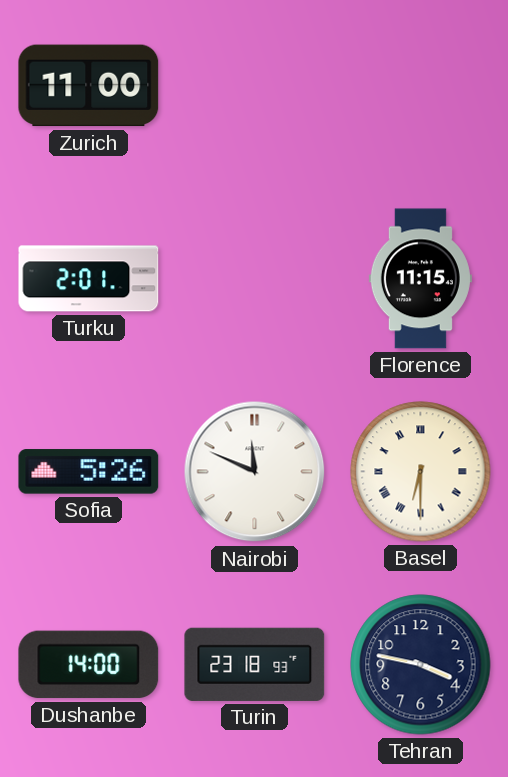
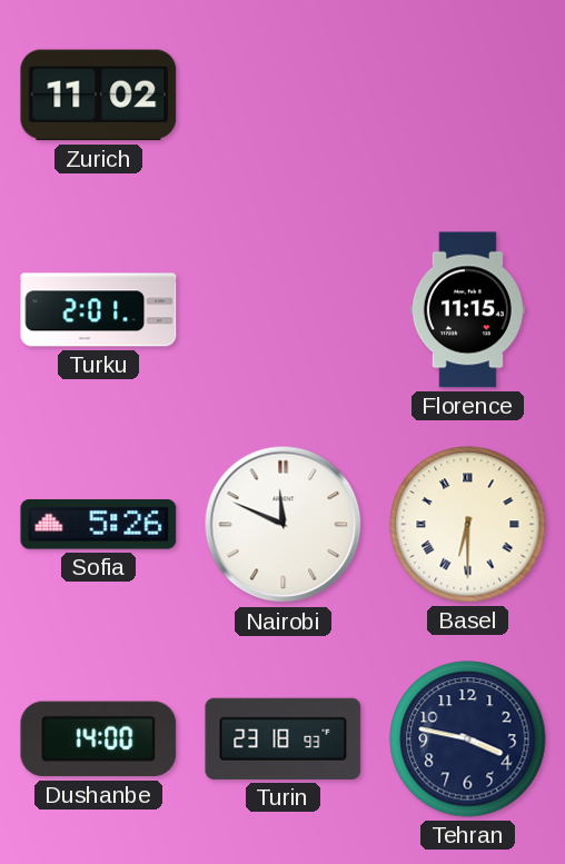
Zurich: 11:00 -> 11:02 (99, 96)
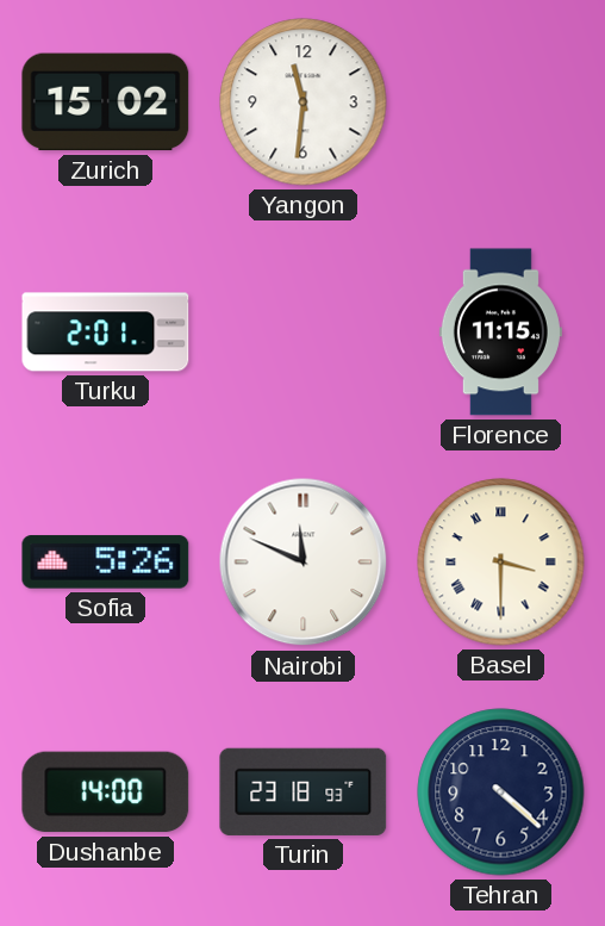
Zurich: 11:02 -> 15:02 (106, 102)
Yangon: none -> 11:31 (304, 102)
Basel: 6:30 -> 3:30 (501, 563)
Tehran: 3:47 -> 4:22 (501, 793)
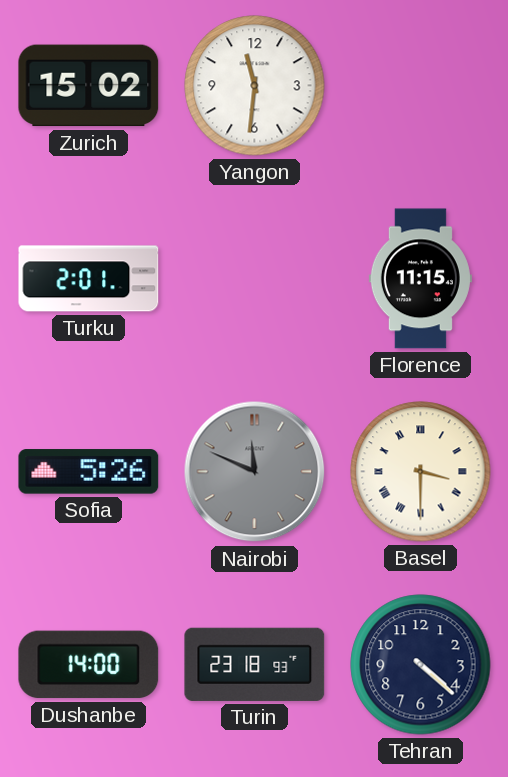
Nairobi dial: white -> grey (255, 472)
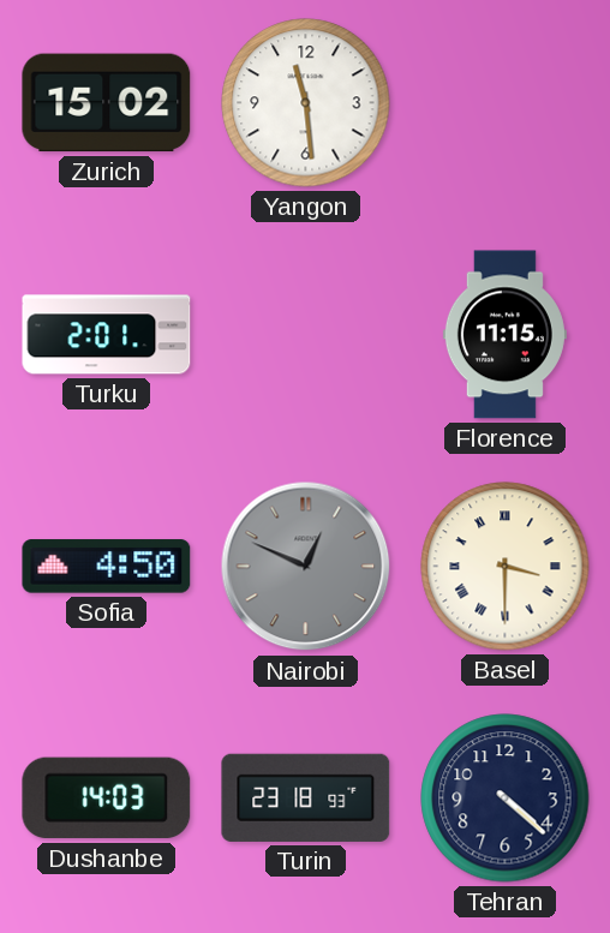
Yangon: 11:31 -> 11:29 (306, 103)
Sofia: 5:26 -> 4:50 (107, 567)
Nairobi: 11:49 -> 12:49 (306, 567)
Dushanbe: 14:00 -> 14:03 (107, 799)
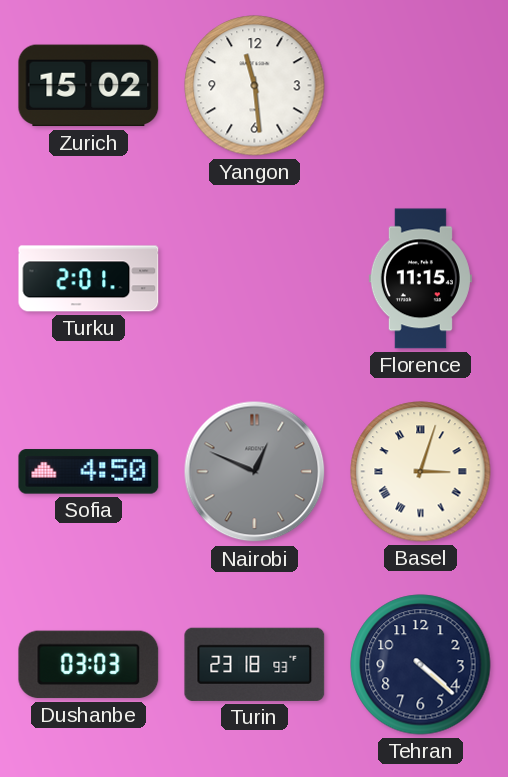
Basel: 3:30 -> 3:03 (421, 472)
Dushanbe: 14:03 -> 03:03 (89, 665)
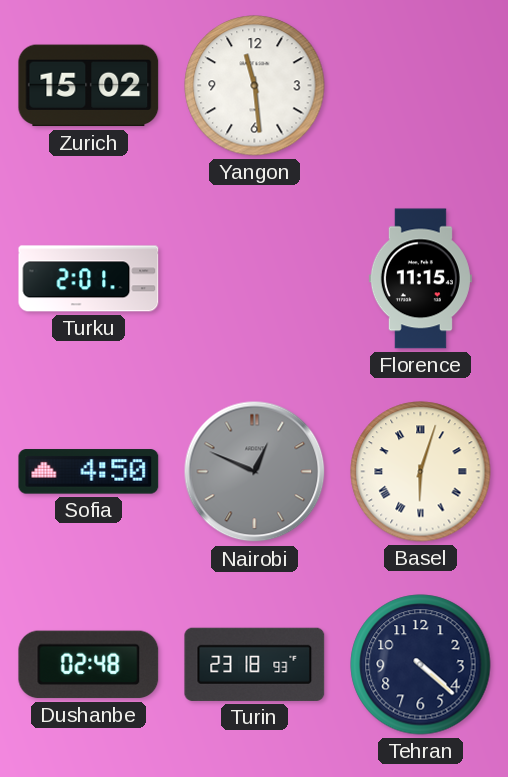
Basel: 3:03 -> 6:03 (421, 472)
Dushanbe: 03:03 -> 02:48 (89, 665)
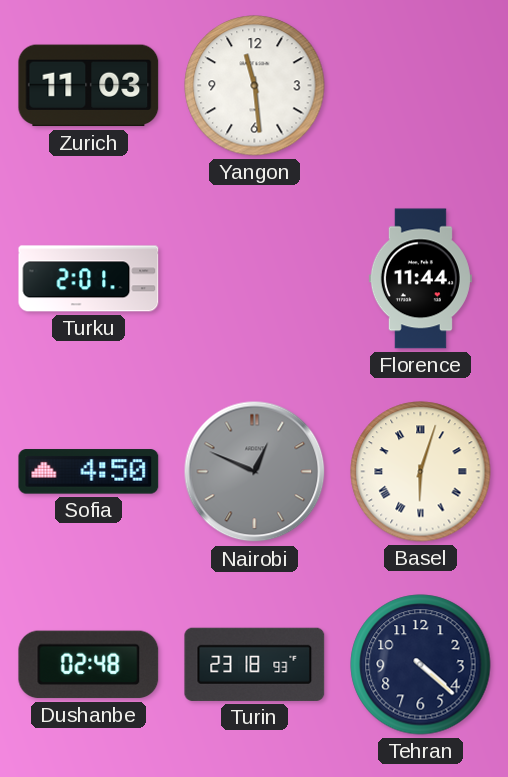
Zurich: 15:02 -> 11:03 (89, 86)
Florence: 11:15 -> 11:44 (420, 279)
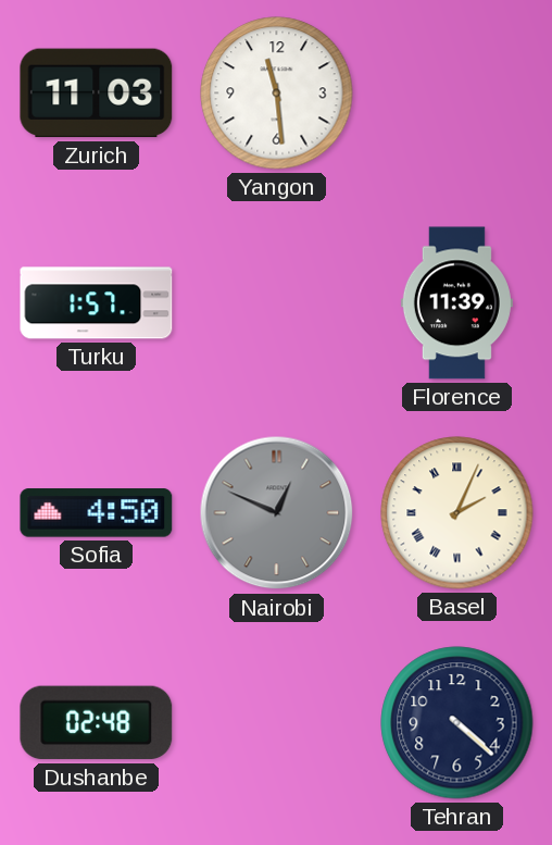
Turku: 2:01 -> 1:57 (97, 303)
Florence: 11:44 -> 11:39 (456, 303)
Basel: 6:03 -> 2:04 (457, 513)
Turin: 23:18 -> none (255, 664)
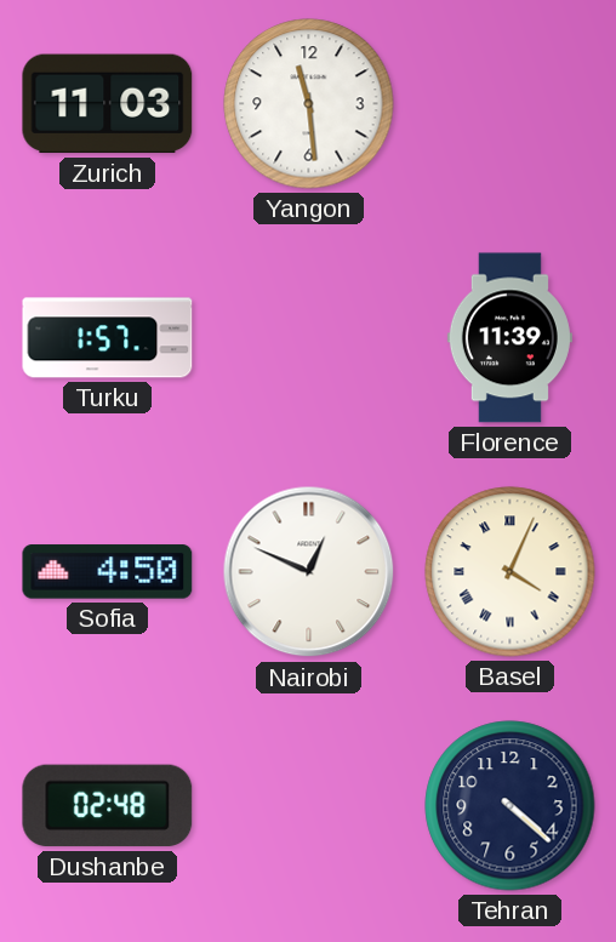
Nairobi dial: grey -> white (309, 572)
Basel: 2:04 -> 4:04 (511, 572)
